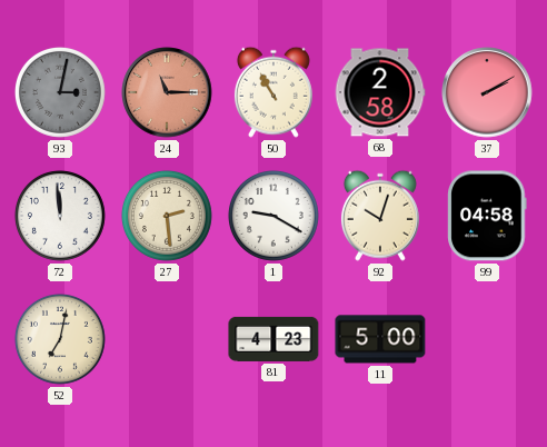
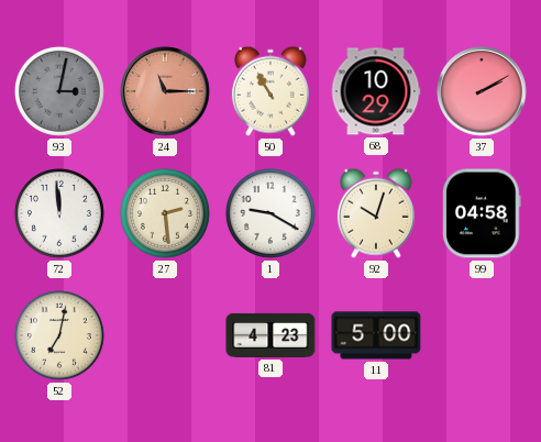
68: 2:58 -> 10:29 (376, 91)
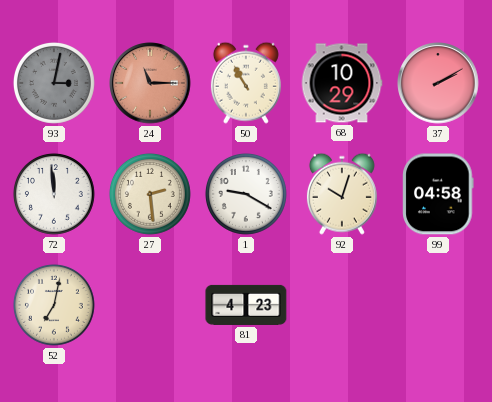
11: 5:00 -> none (376, 335)
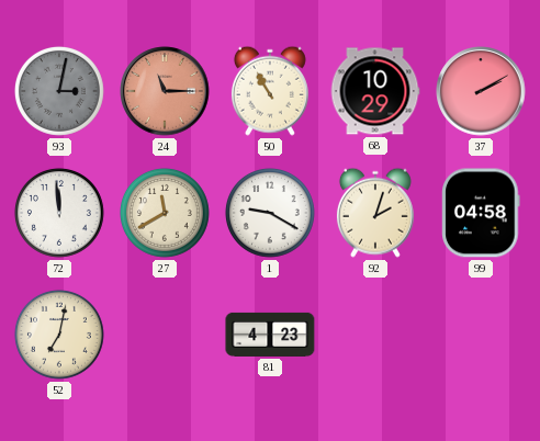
27: 2:29 -> 11:40 (165, 213)
92: 10:03 -> 2:03 (375, 213)
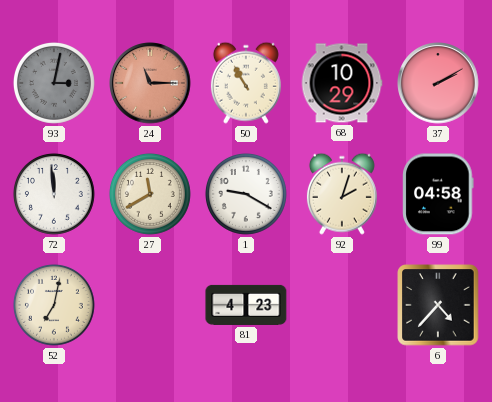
6: none -> 4:37 (438, 305)
